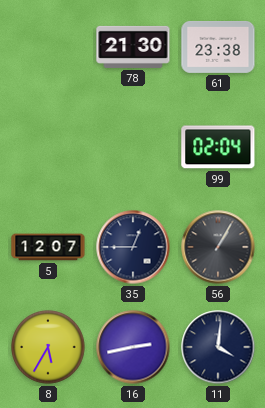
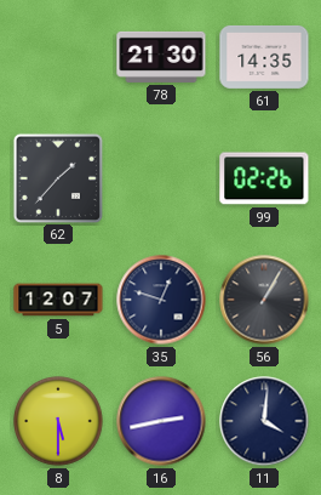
61: 23:38 -> 14:35 (264, 57)
62: none -> 1:37 (57, 177)
99: 02:04 -> 02:26 (264, 178)
35: 12:45 -> 12:48 (161, 300)
8: 5:35 -> 5:30 (58, 421)
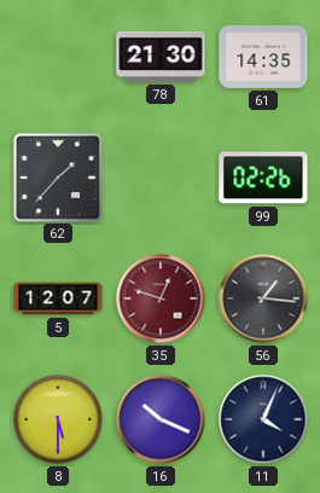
35 dial: navy -> burgundy (161, 298)
56: 1:05 -> 1:16 (263, 298)
16: 2:43 -> 10:19 (161, 419)
11: 4:01 -> 4:04 (263, 419)
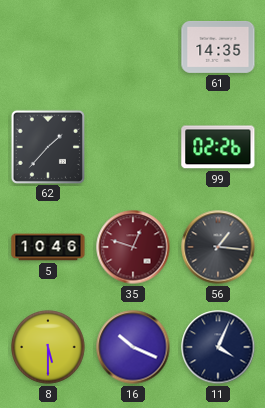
78: 21:30 -> none (161, 57)
5: 12:07 -> 10:46 (48, 247)
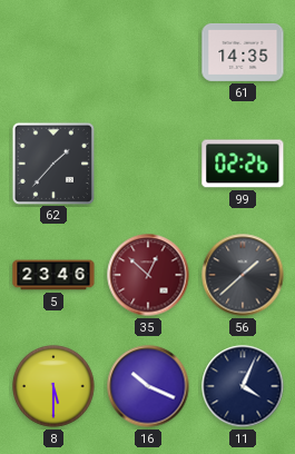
5: 10:46 -> 23:46 (53, 275)
35: 12:48 -> 12:52 (148, 275)
56: 1:16 -> 1:38 (243, 275)
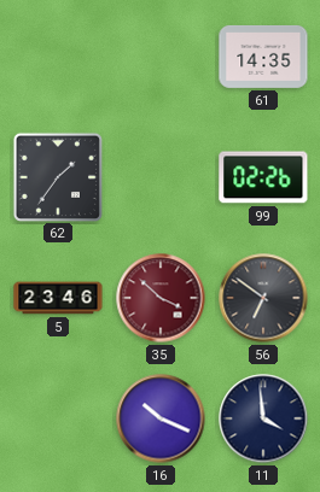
62: 1:37 -> 1:36 (57, 176)
35: 12:52 -> 3:52 (161, 298)
56: 1:38 -> 6:51 (263, 298)
8: 5:30 -> none (53, 386)
11: 4:04 -> 3:59 (263, 418)
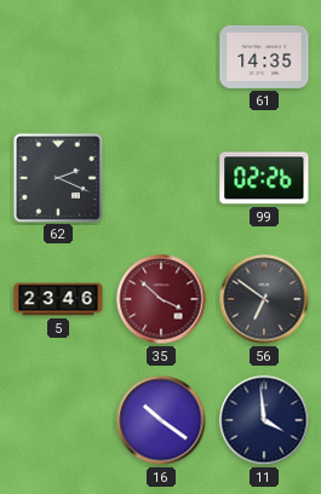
62: 1:36 -> 2:19 (57, 177)
16: 10:19 -> 10:21 (161, 420)
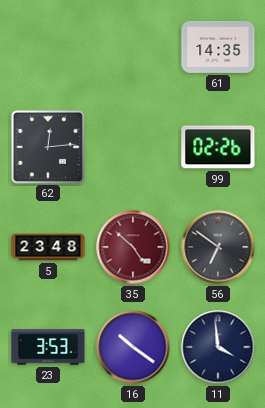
62: 2:19 -> 12:14 (47, 146)
5: 23:46 -> 23:48 (48, 247)
35: 3:52 -> 4:52 (133, 247)
23: none -> 3:53 (48, 347)
